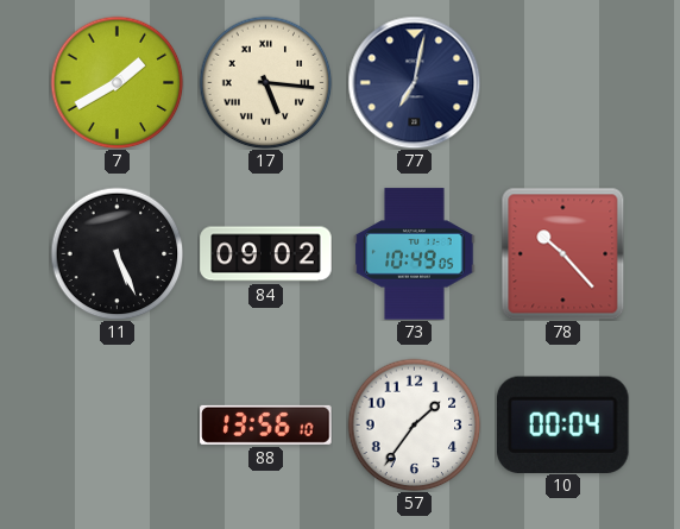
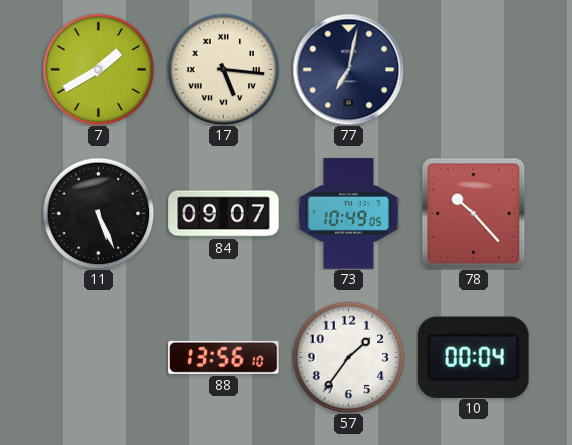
84: 09:02 -> 09:07 (224, 214)
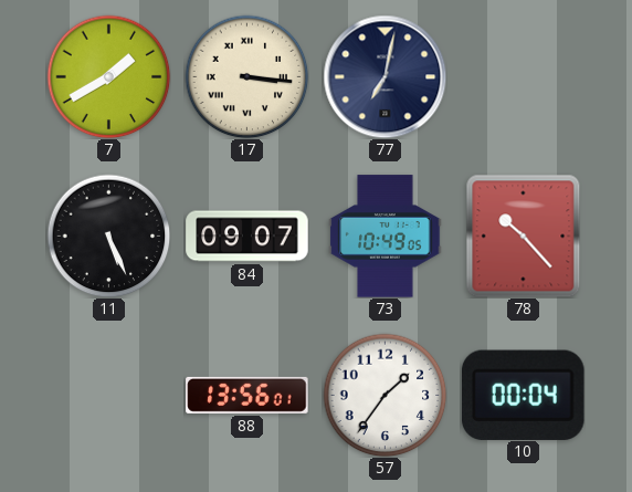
17: 5:16 -> 3:16 (246, 76)
88: 13:56:10 -> 13:56:01 (247, 395)
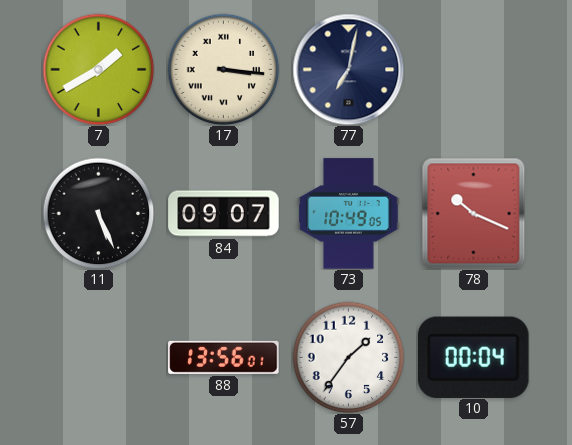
78: 10:23 -> 10:19 (474, 213)
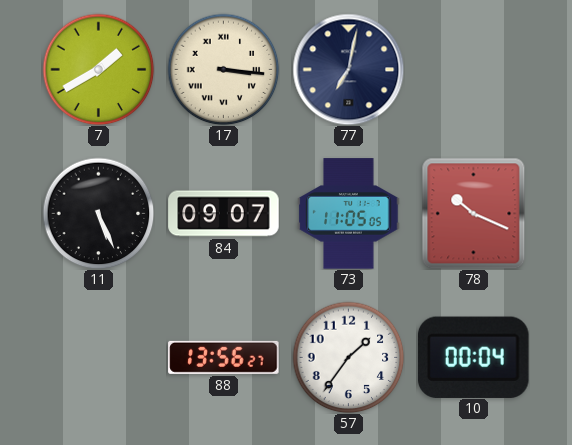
73: 10:49 -> 11:05 (349, 214)
88: 13:56:01 -> 13:56:27 (224, 357)
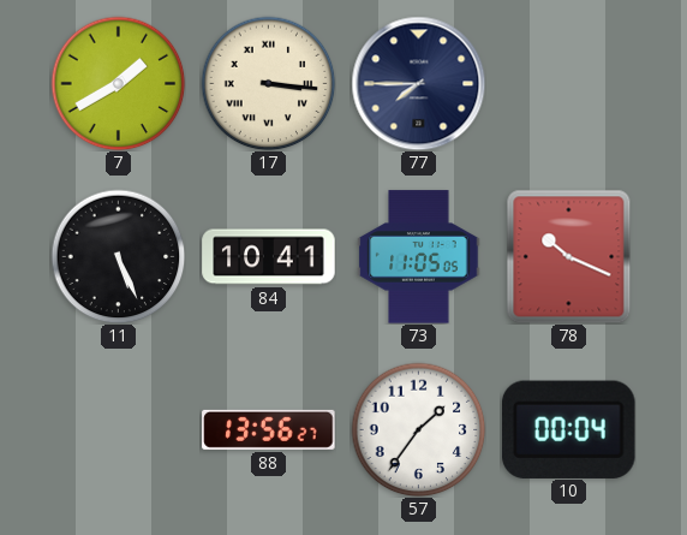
77: 7:02 -> 7:45 (418, 83)
84: 09:07 -> 10:41 (269, 257)
